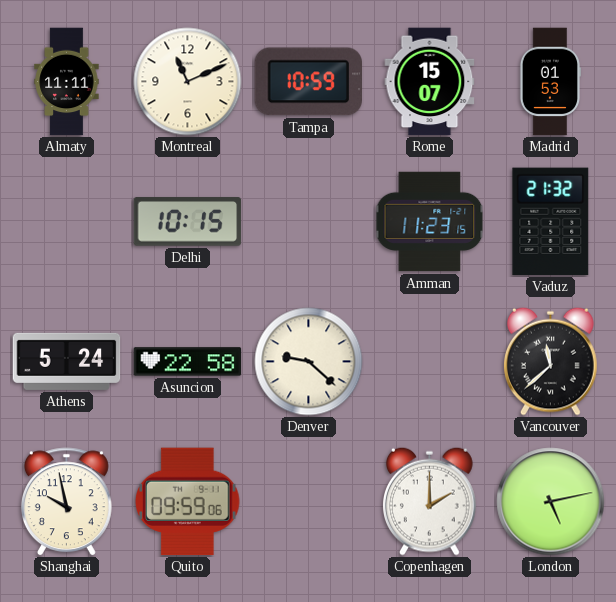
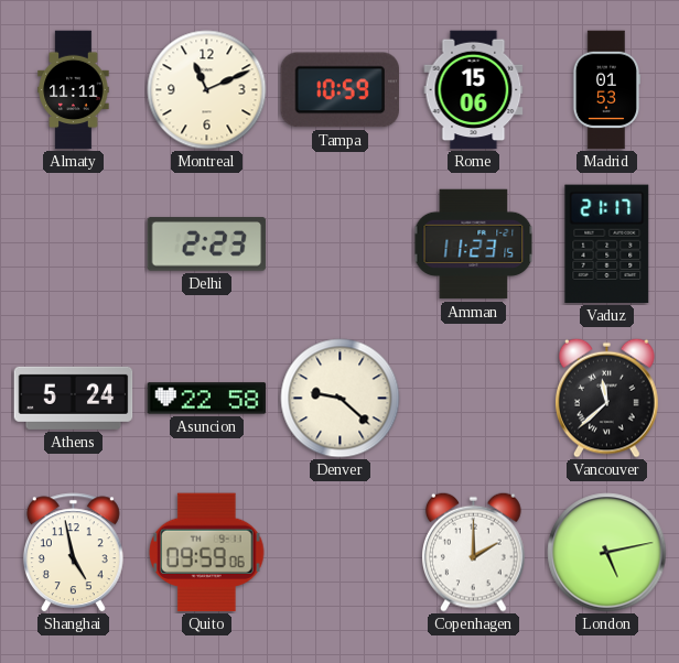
Rome: 15:07 -> 15:06 (474, 90)
Delhi: 10:15 -> 2:23 (207, 244)
Vaduz: 21:32 -> 21:17 (607, 244)
Shanghai: 9:58 -> 4:58 (73, 553)
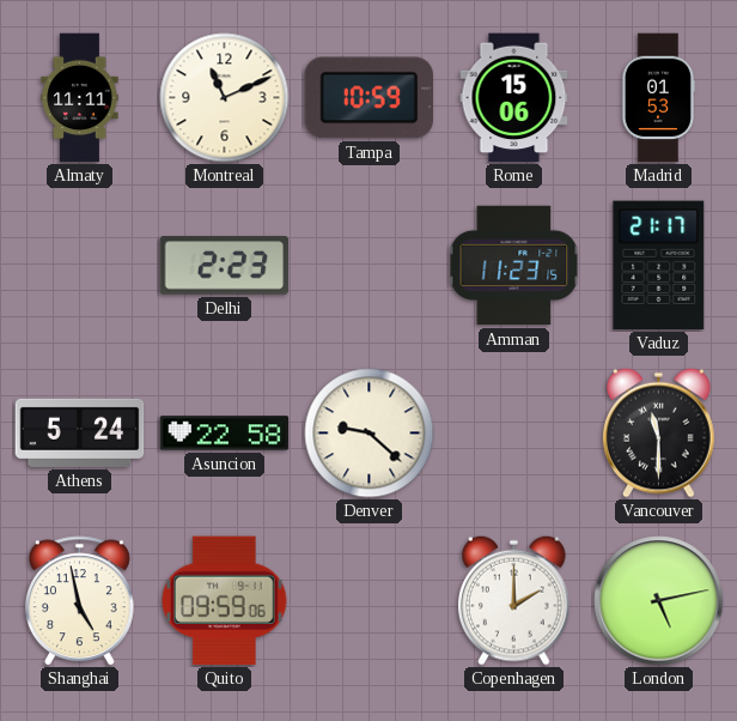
Vancouver: 11:38 -> 11:30 (659, 432)
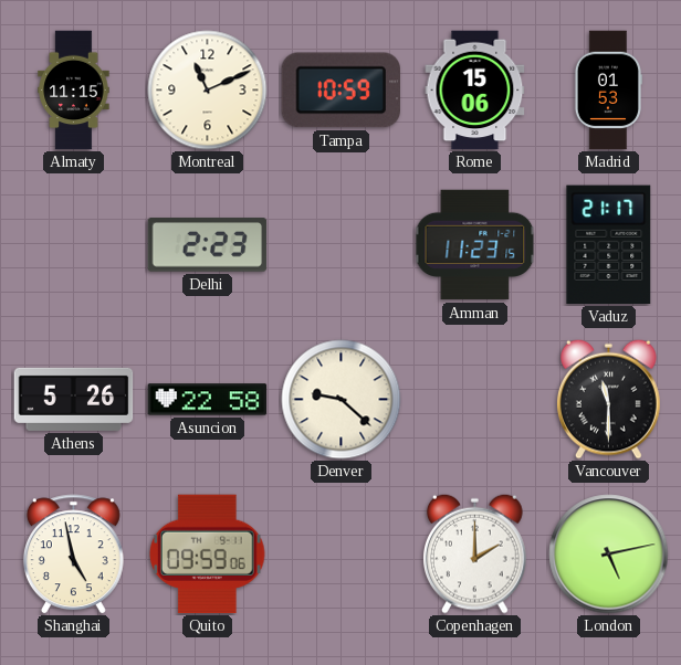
Almaty: 11:11 -> 11:15 (74, 91)
Athens: 5:24 -> 5:26 (74, 399)
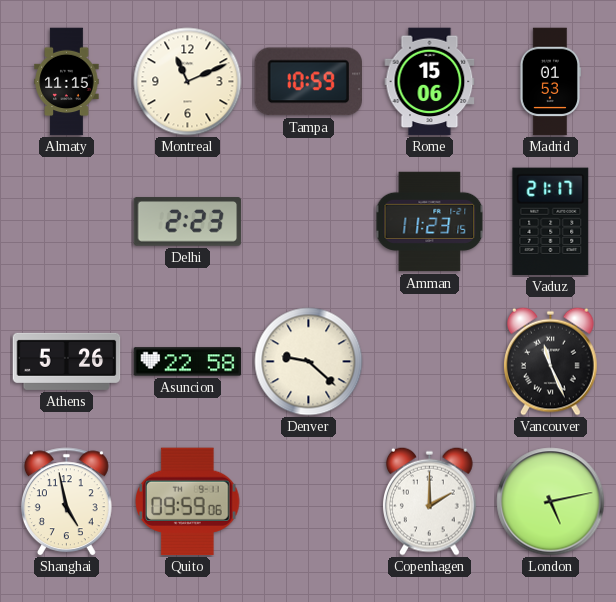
Vancouver: 11:30 -> 11:26 (551, 361)
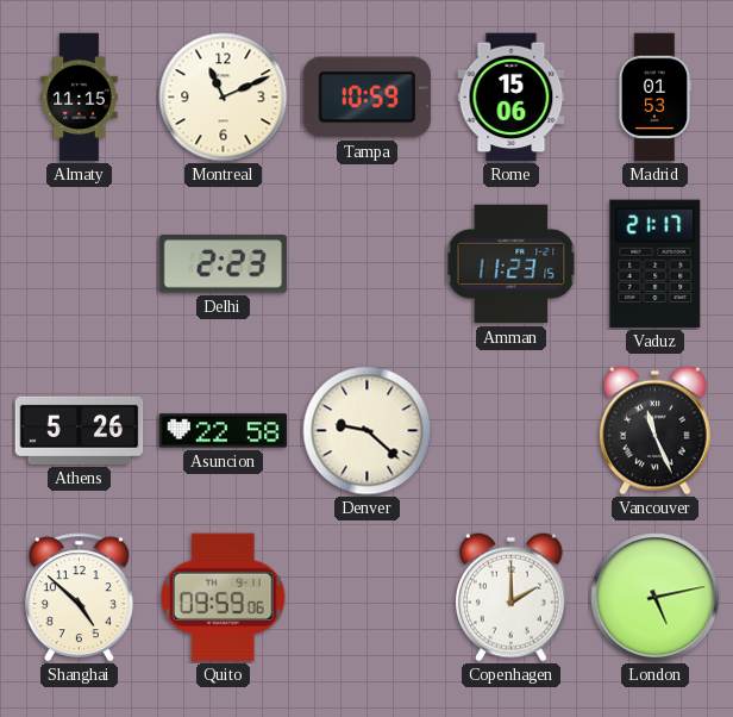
Shanghai: 4:58 -> 4:52 (79, 598)
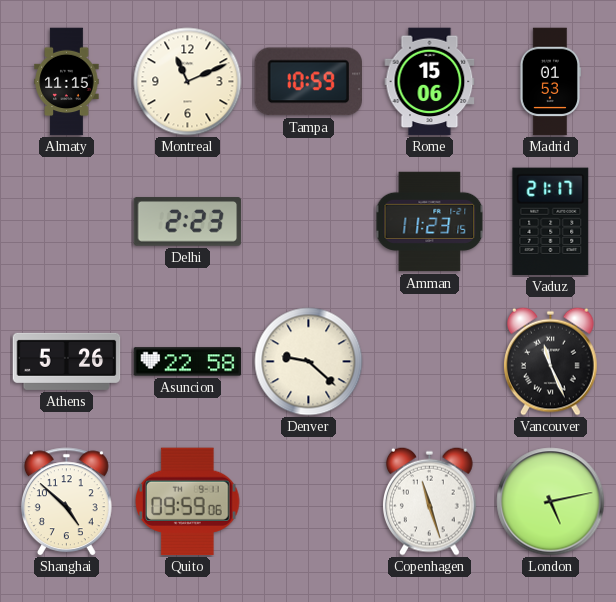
Copenhagen: 2:00 -> 11:27 (430, 501)
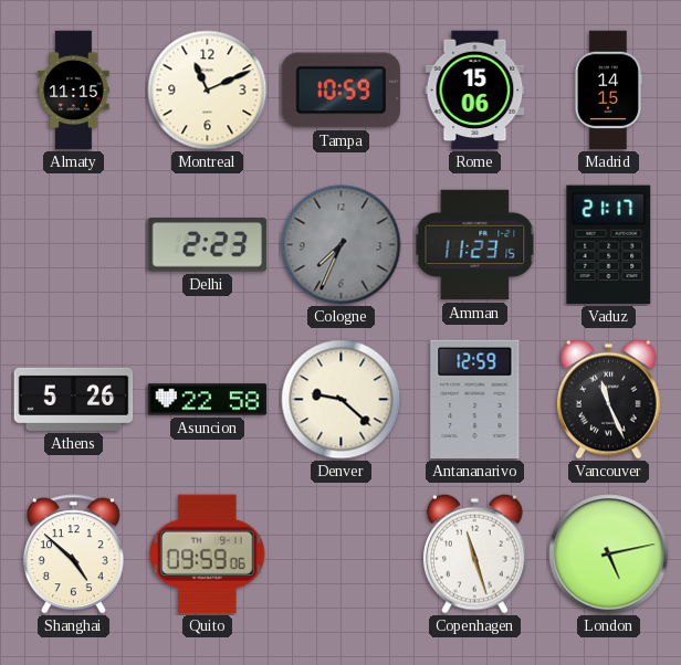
Madrid: 01:53 -> 14:15 (607, 91)
Cologne: none -> 7:34 (342, 245)
Antananarivo: none -> 12:59 (475, 400)
